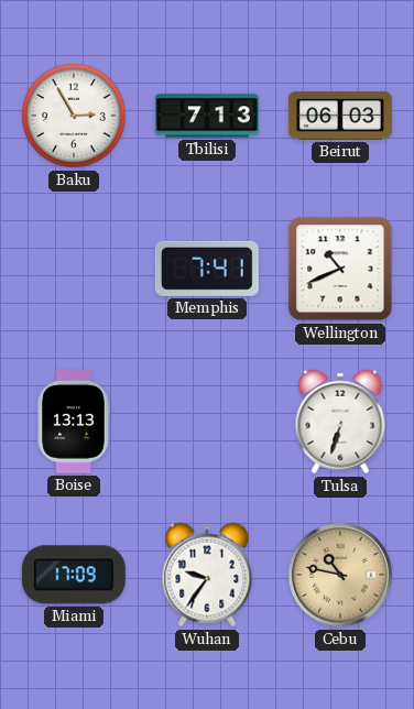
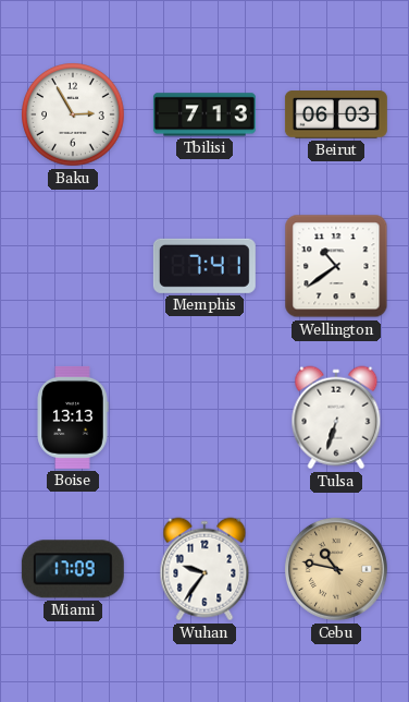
Wellington: 10:41 -> 10:39 (336, 266)
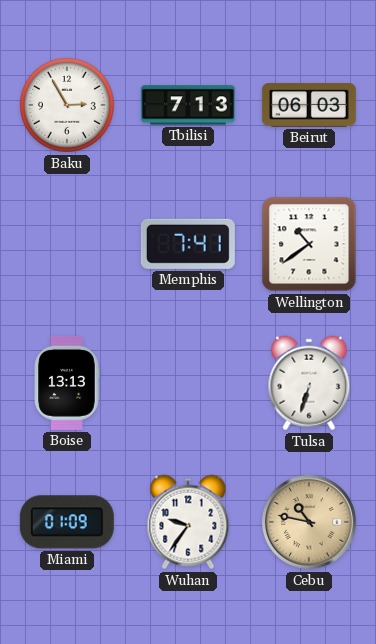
Miami: 17:09 -> 01:09 (67, 522)
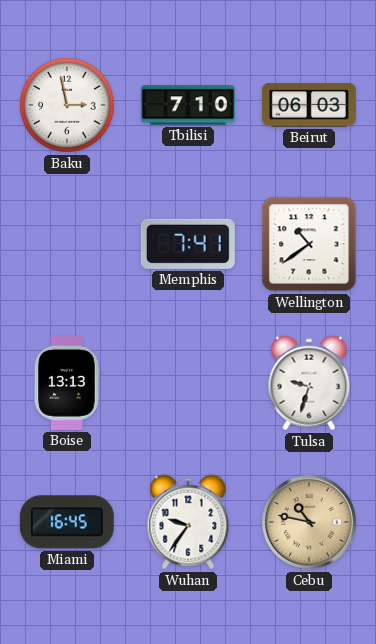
Baku: 2:55 -> 2:58 (67, 105)
Tbilisi: 7:13 -> 7:10 (188, 105)
Tulsa: 6:33 -> 9:33 (309, 383)
Miami: 01:09 -> 16:45 (67, 522)
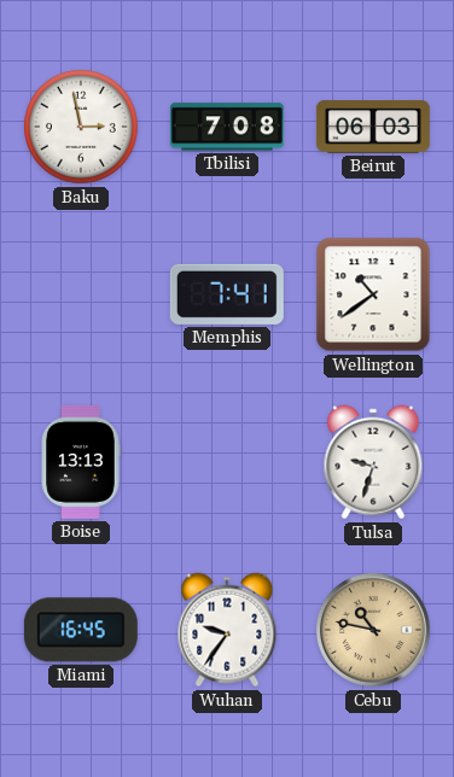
Tbilisi: 7:10 -> 7:08 (227, 127)
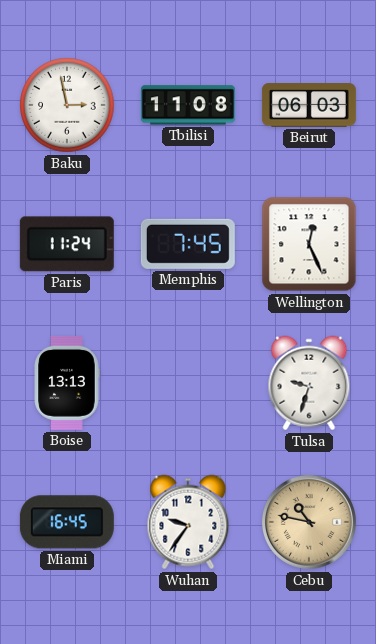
Tbilisi: 7:08 -> 11:08 (188, 105)
Paris: none -> 11:24 (67, 244)
Memphis: 7:41 -> 7:45 (188, 244)
Wellington: 10:39 -> 12:26 (309, 244)
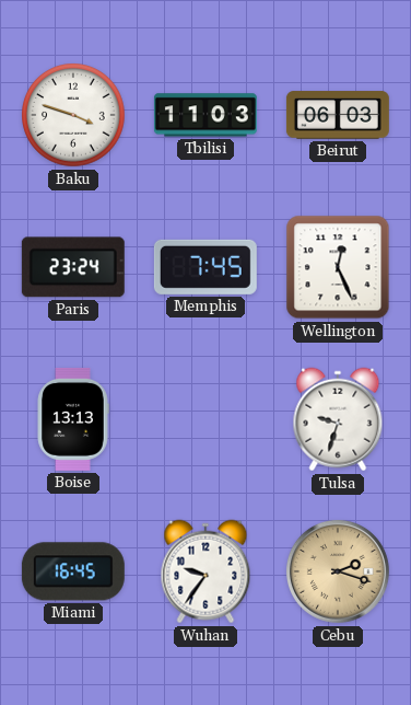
Baku: 2:58 -> 3:48 (73, 115)
Tbilisi: 11:08 -> 11:03 (205, 115)
Paris: 11:24 -> 23:24 (73, 267)
Cebu: 10:47 -> 2:18 (338, 571)
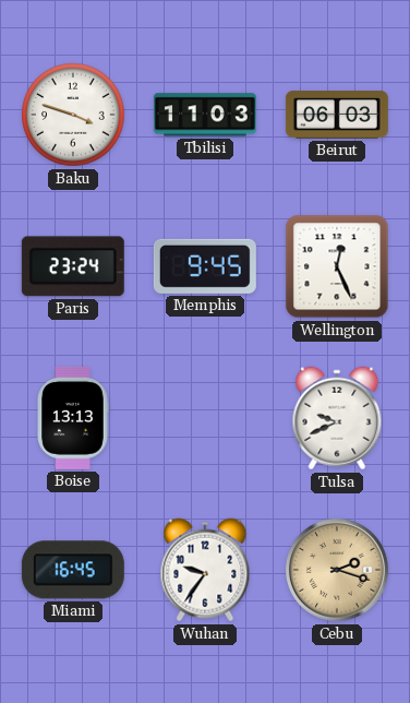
Memphis: 7:45 -> 9:45 (205, 266)
Tulsa: 9:33 -> 9:41 (337, 418)
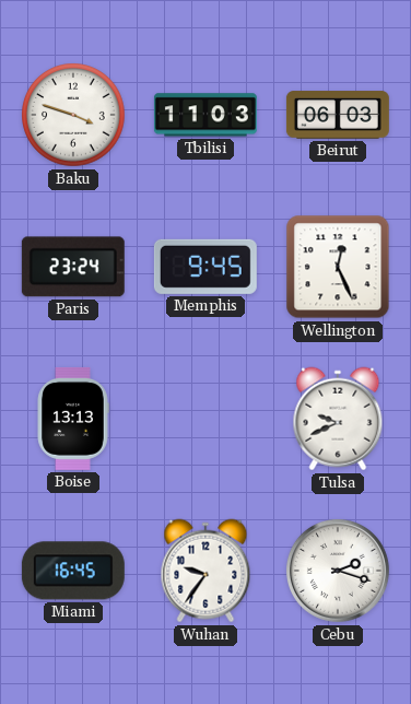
Cebu dial: champagne -> white (338, 571)
